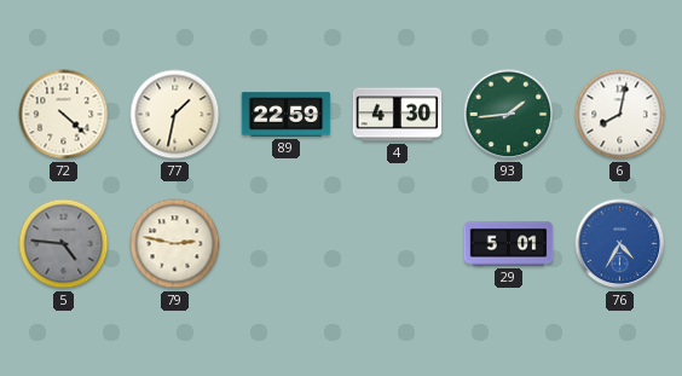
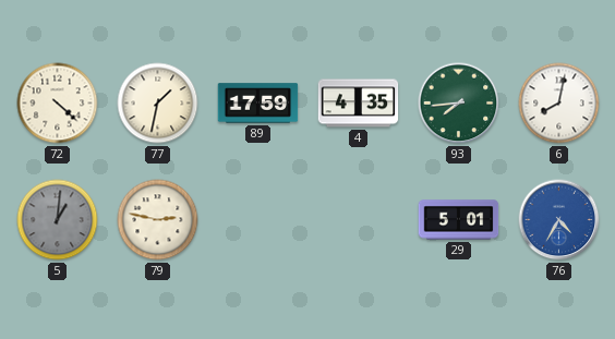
89: 22:59 -> 17:59 (258, 104)
4: 4:30 -> 4:35 (359, 104)
93: 1:44 -> 7:44 (459, 104)
5: 4:46 -> 1:01 (58, 220)
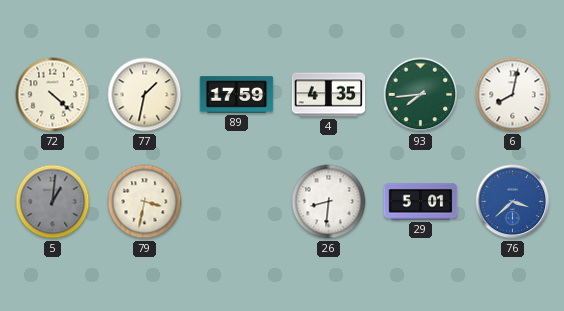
79: 2:47 -> 3:32 (145, 202)
26: none -> 8:31 (329, 202)
76: 4:35 -> 3:38 (513, 202)
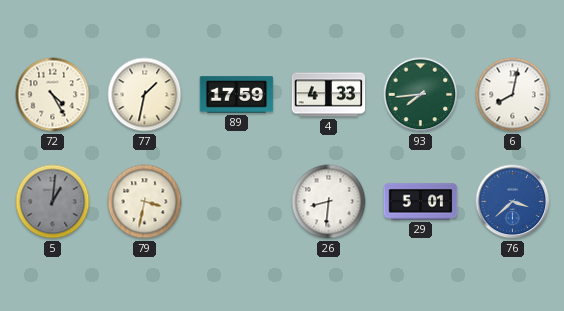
72: 4:22 -> 4:25 (53, 95)
4: 4:35 -> 4:33 (329, 95)
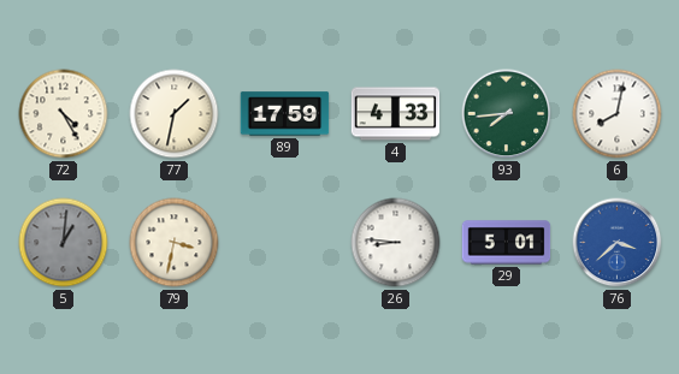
26: 8:31 -> 8:46 (396, 243)
